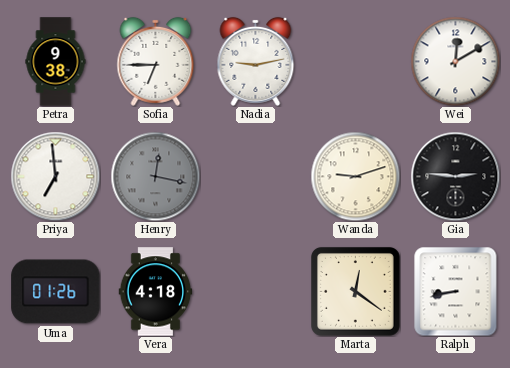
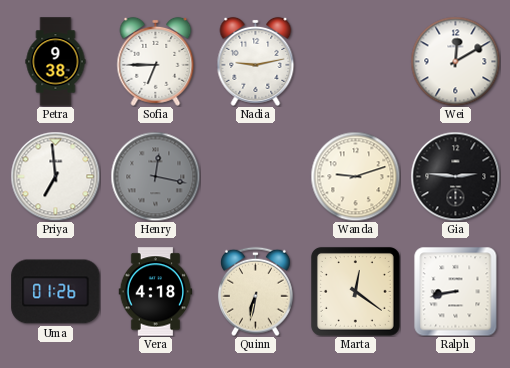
Quinn: none -> 6:32 (256, 291)
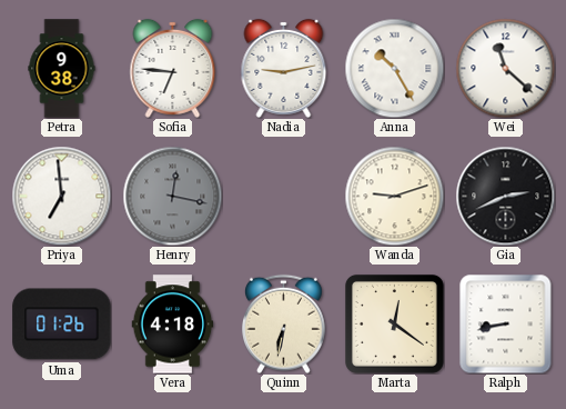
Sofia: 6:45 -> 6:46 (173, 68)
Anna: none -> 10:25 (394, 68)
Wei: 12:10 -> 11:22 (505, 68)
Gia: 2:46 -> 2:41 (505, 196)
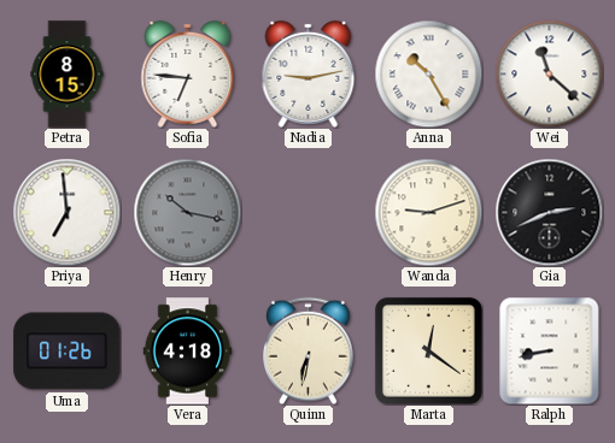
Petra: 9:38 -> 8:15 (68, 75)
Henry: 12:17 -> 10:17 (187, 212)
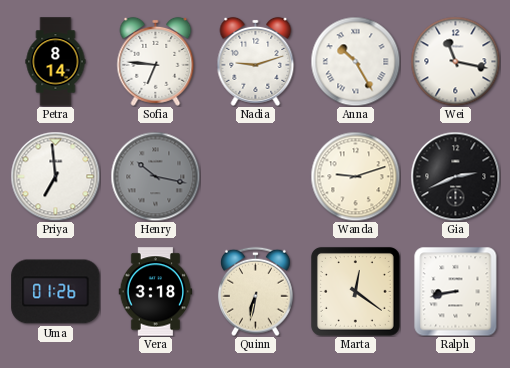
Petra: 8:15 -> 8:14 (56, 62)
Nadia: 9:13 -> 9:12 (256, 61)
Wei: 11:22 -> 11:17 (455, 61)
Vera: 4:18 -> 3:18 (156, 292)
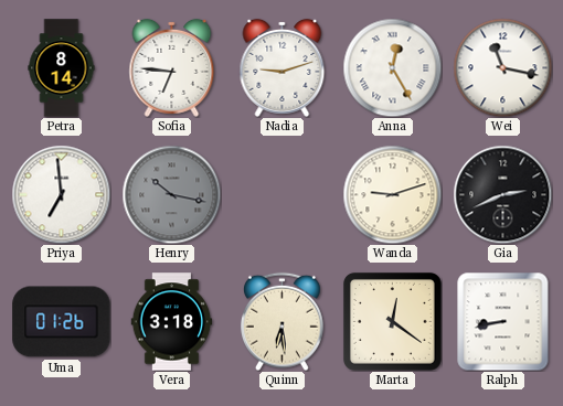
Anna: 10:25 -> 12:25 (392, 67)
Quinn: 6:32 -> 6:29 (283, 321)
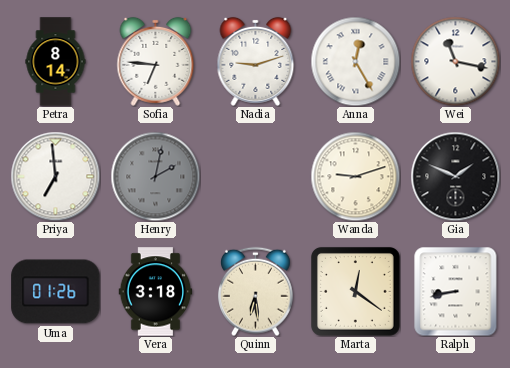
Henry: 10:17 -> 2:02 (155, 176)
Gia: 2:41 -> 1:49 (455, 176)
